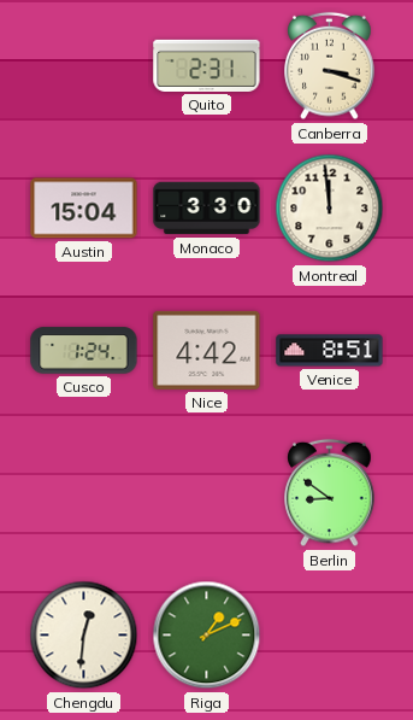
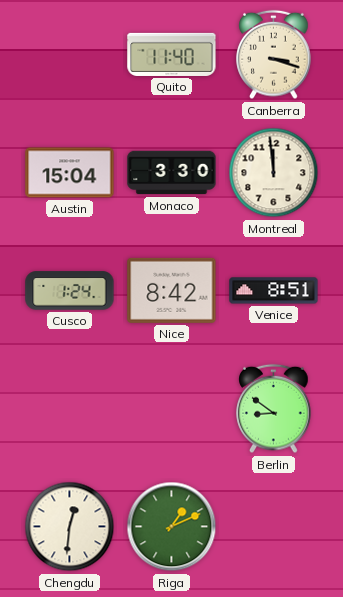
Quito: 2:31 -> 11:40 (172, 54)
Nice: 4:42 -> 8:42 (172, 290)
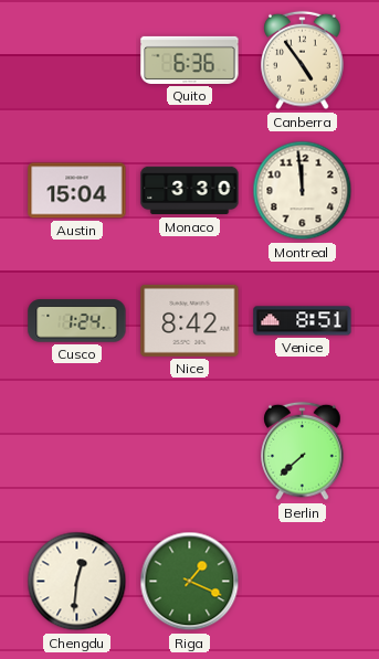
Quito: 11:40 -> 6:36 (190, 60)
Canberra: 3:18 -> 4:54 (303, 61)
Berlin: 8:51 -> 7:38 (303, 451)
Riga: 1:11 -> 1:19 (190, 582)
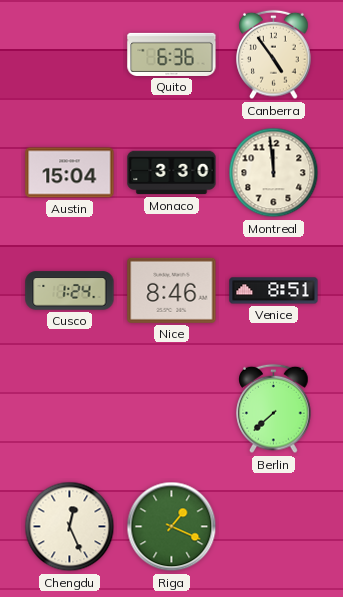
Nice: 8:42 -> 8:46 (172, 290)
Chengdu: 12:31 -> 12:26 (70, 527)
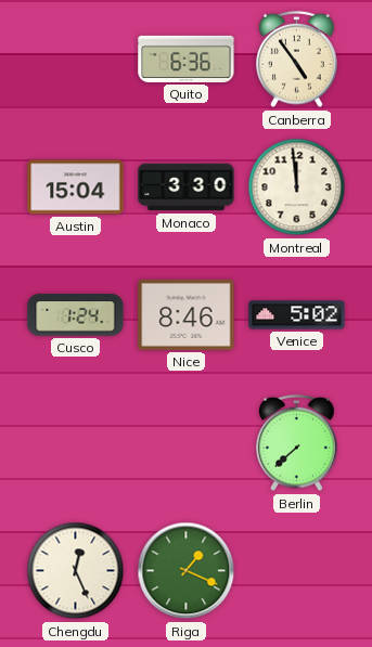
Venice: 8:51 -> 5:02 (297, 315)
